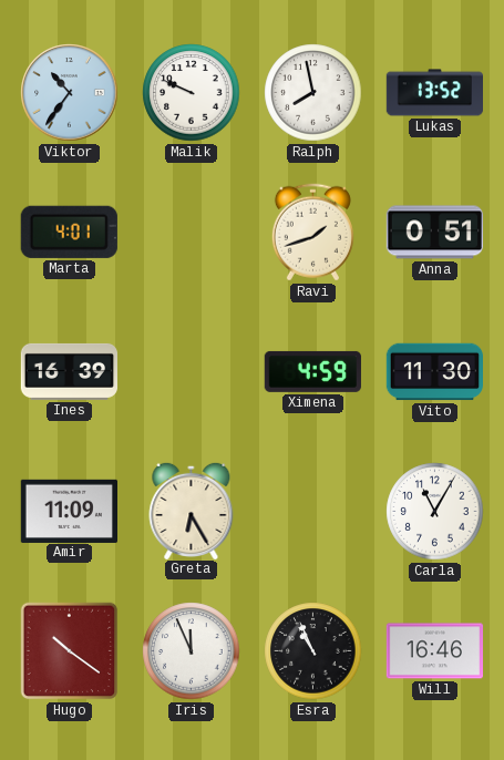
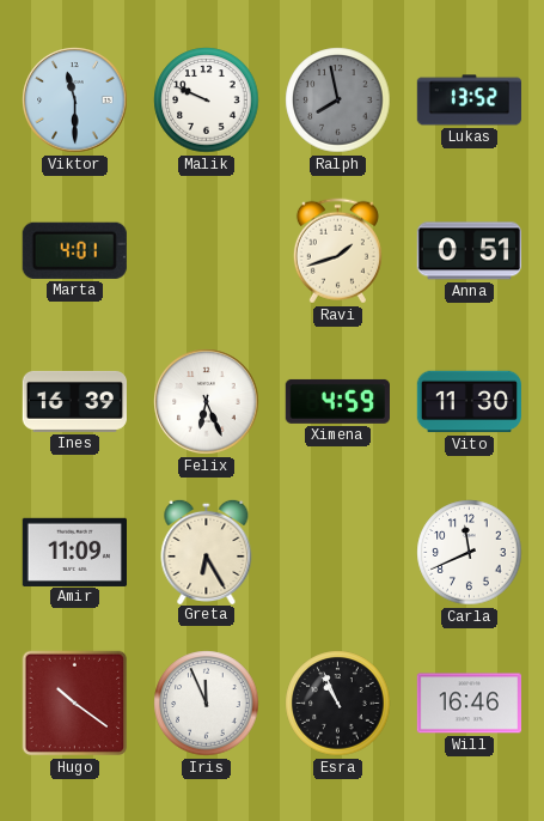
Viktor: 10:36 -> 11:30 (75, 101)
Ralph dial: white -> grey (338, 101)
Felix: none -> 6:26 (207, 402)
Carla: 11:05 -> 11:41 (470, 553)
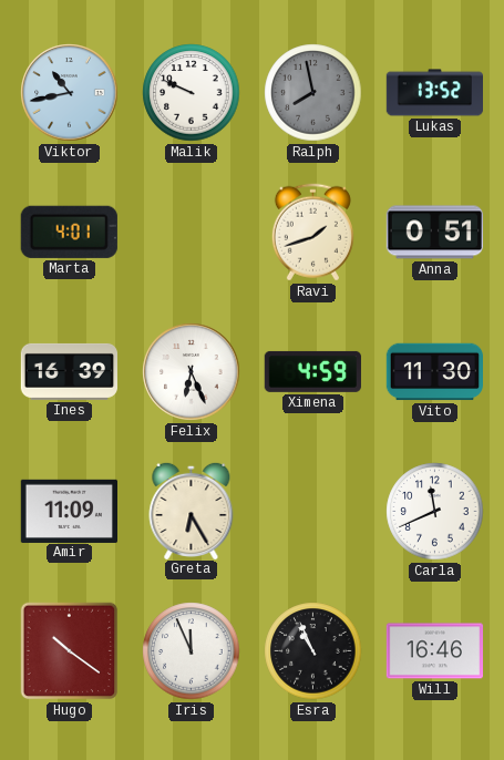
Viktor: 11:30 -> 10:43 (70, 93)
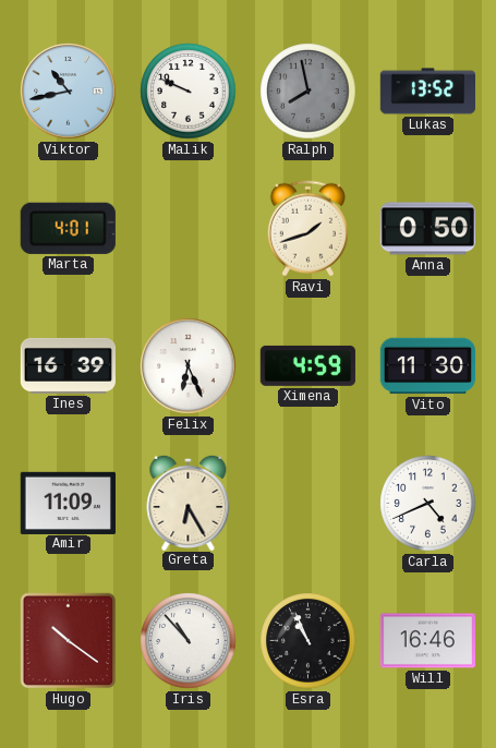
Anna: 0:51 -> 0:50 (427, 229)
Carla: 11:41 -> 4:41 (428, 504)
Iris: 11:56 -> 10:53 (189, 641)
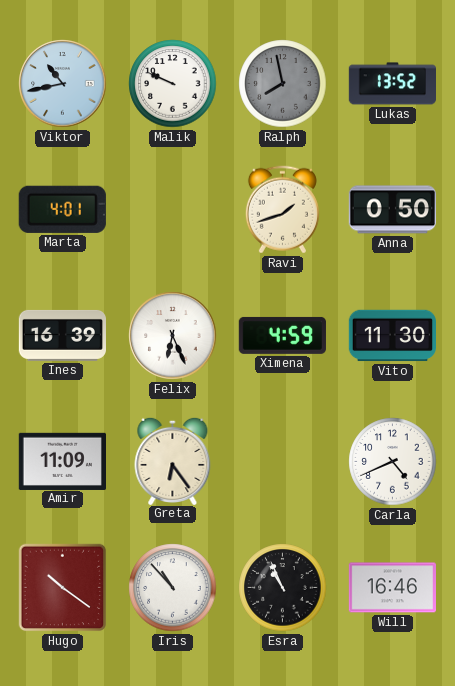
Greta: 6:25 -> 6:24 (173, 460)
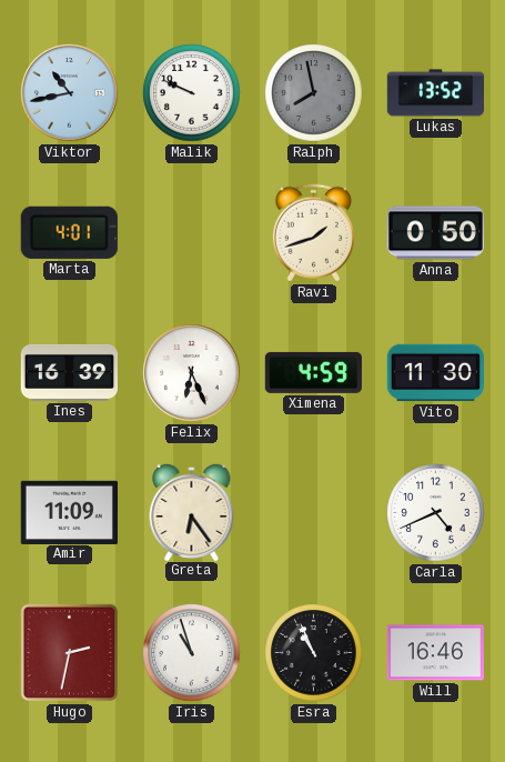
Hugo: 10:21 -> 2:32 (70, 653)
Iris: 10:53 -> 10:57 (192, 653)
